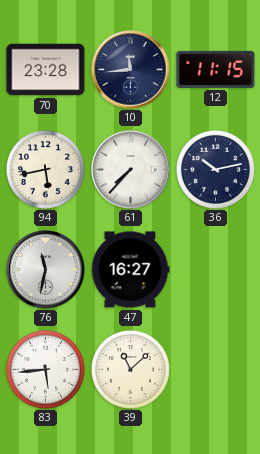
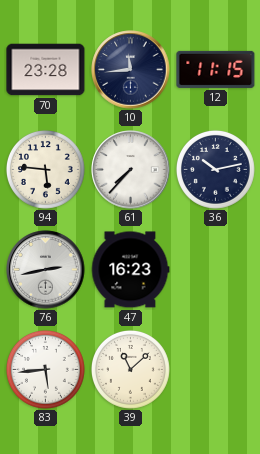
94: 5:43 -> 5:46 (45, 169)
76: 11:32 -> 2:43 (46, 270)
47: 16:27 -> 16:23 (130, 270)
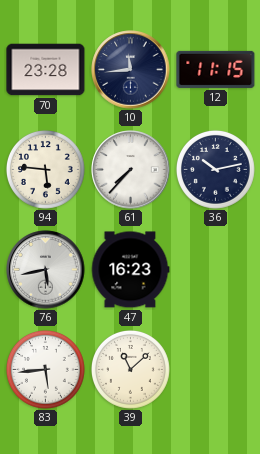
76: 2:43 -> 5:43 (46, 270)
